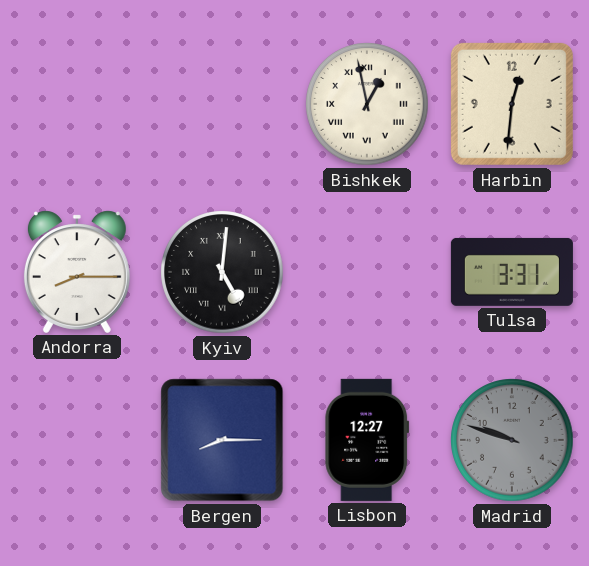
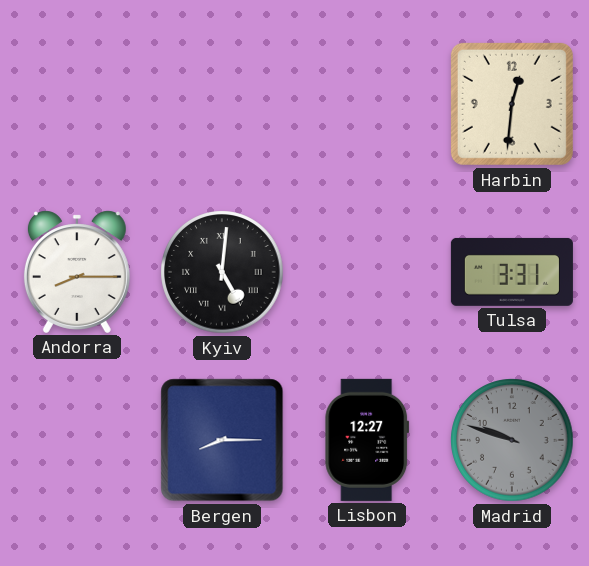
Bishkek: 12:58 -> none (367, 104)
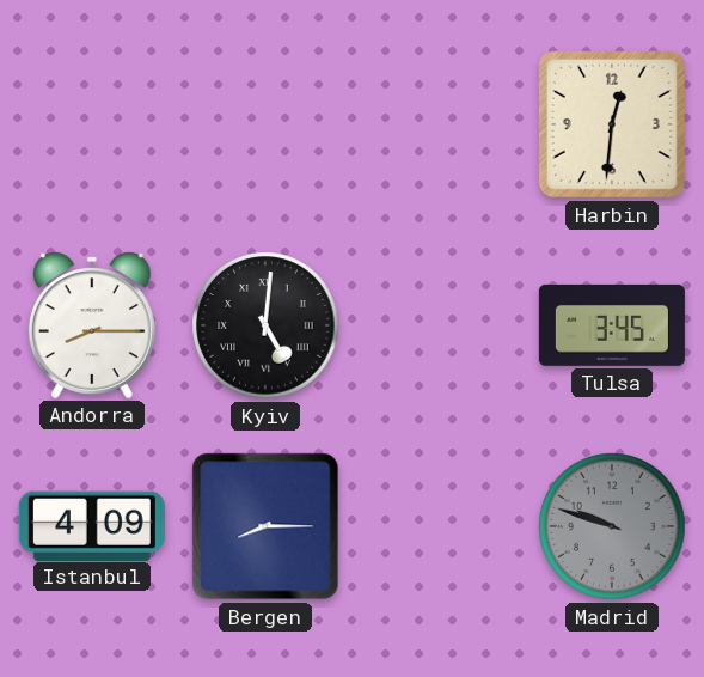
Tulsa: 3:31 -> 3:45 (612, 325)
Istanbul: none -> 4:09 (92, 525)
Lisbon: 12:27 -> none (367, 440)
